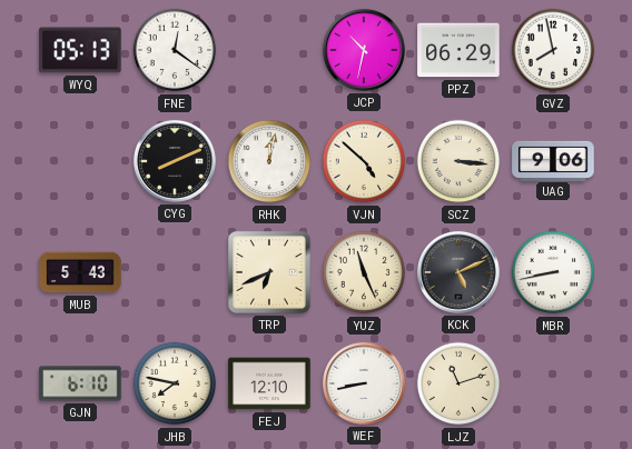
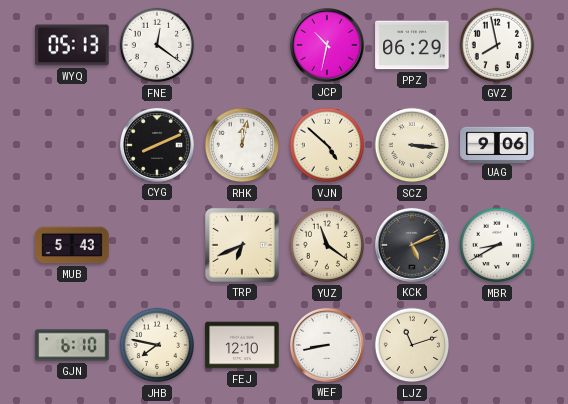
YUZ: 11:26 -> 11:21 (327, 245)
MBR: 8:43 -> 8:40 (497, 245)
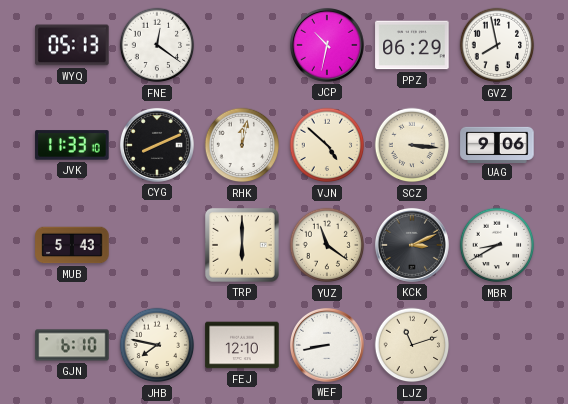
JVK: none -> 11:33 (72, 145)
TRP: 6:41 -> 6:00 (243, 246)
KCK: 5:11 -> 3:11 (412, 245)
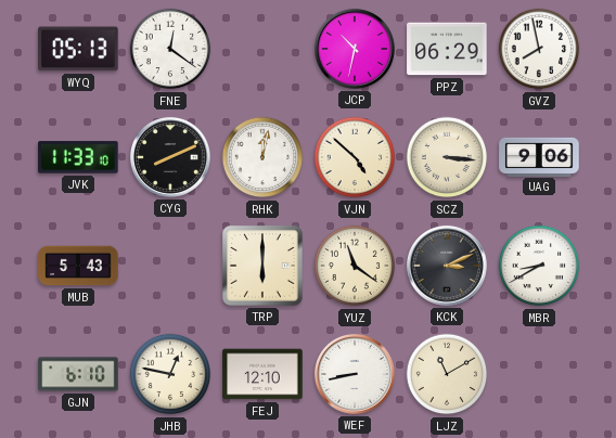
JHB: 7:47 -> 12:47 (170, 374)
LJZ: 11:12 -> 11:10 (447, 374)
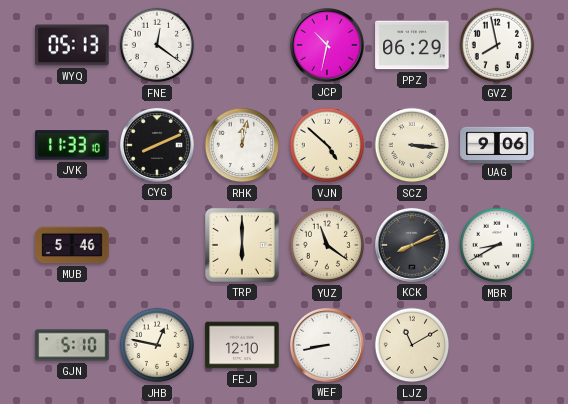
MUB: 5:43 -> 5:46 (72, 245)
KCK: 3:11 -> 8:11 (412, 245)
GJN: 6:10 -> 5:10 (72, 345)
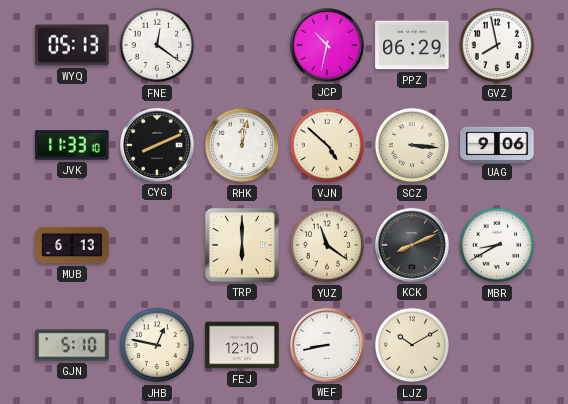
MUB: 5:46 -> 6:13 (72, 245)
LJZ: 11:10 -> 10:10 (412, 345)
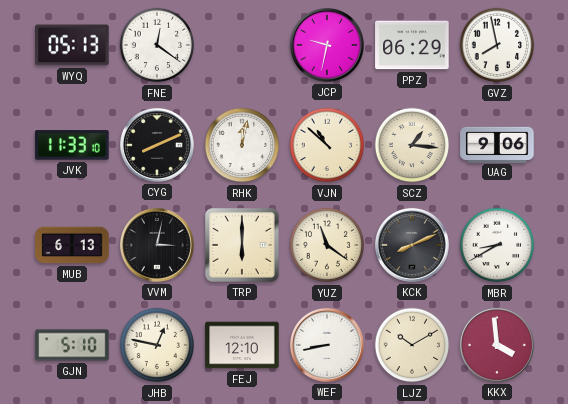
JCP: 10:32 -> 9:32 (327, 45)
VJN: 4:52 -> 10:52 (327, 145)
SCZ: 3:16 -> 1:16 (412, 145)
VVM: none -> 3:02 (157, 245)
KKX: none -> 3:59 (497, 345)
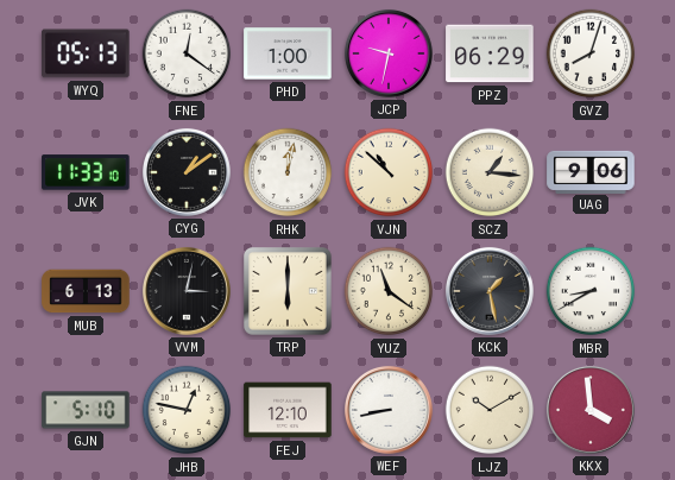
PHD: none -> 1:00 (288, 53)
GVZ: 7:58 -> 8:03 (591, 53)
CYG: 8:11 -> 1:09 (187, 172)
KCK: 8:11 -> 1:28 (490, 291)
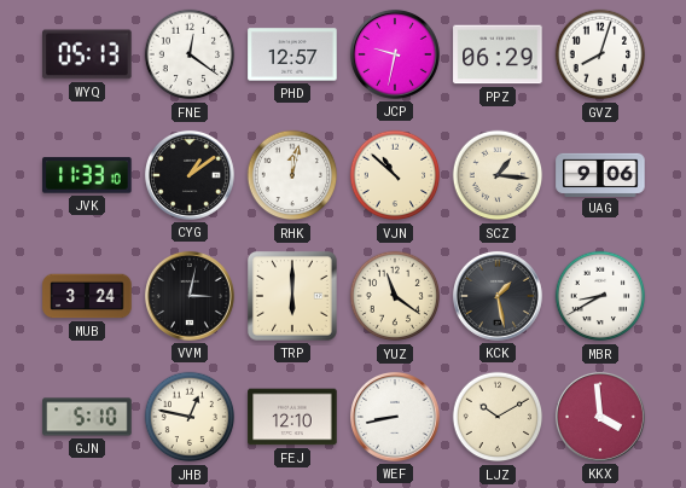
PHD: 1:00 -> 12:57 (292, 54)
MUB: 6:13 -> 3:24 (87, 296)
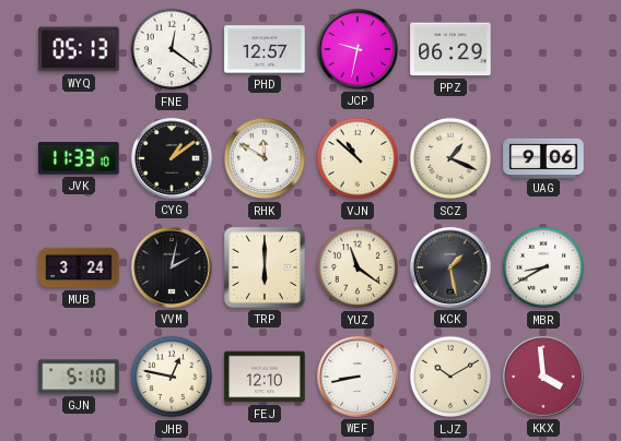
GVZ: 8:03 -> none (600, 54)
RHK: 12:02 -> 11:50 (265, 158)
SCZ: 1:16 -> 1:19 (450, 158)
VVM: 3:02 -> 2:02 (172, 267)
